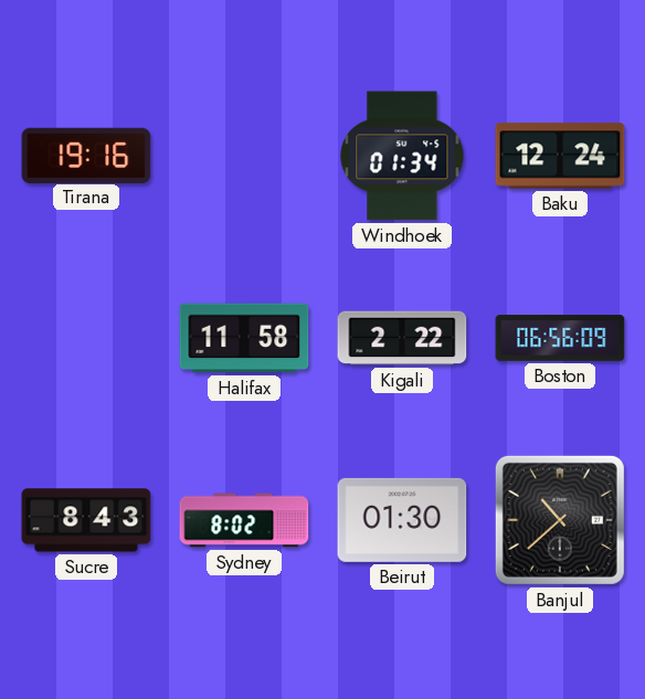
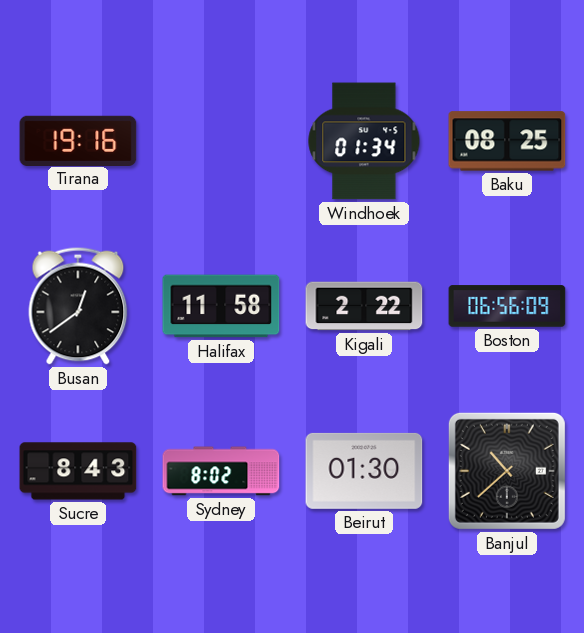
Baku: 12:24 -> 08:25 (507, 141)
Busan: none -> 12:39 (78, 306)
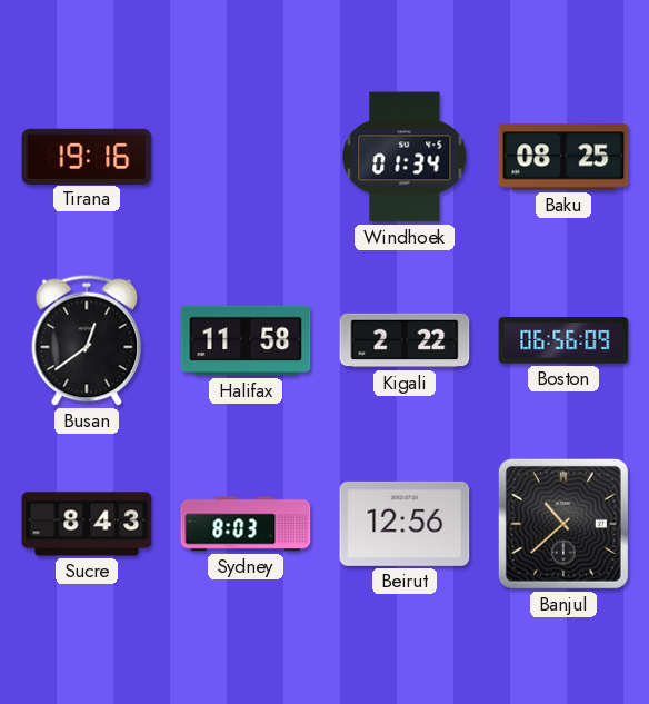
Sydney: 8:02 -> 8:03 (246, 524)
Beirut: 01:30 -> 12:56 (405, 524)
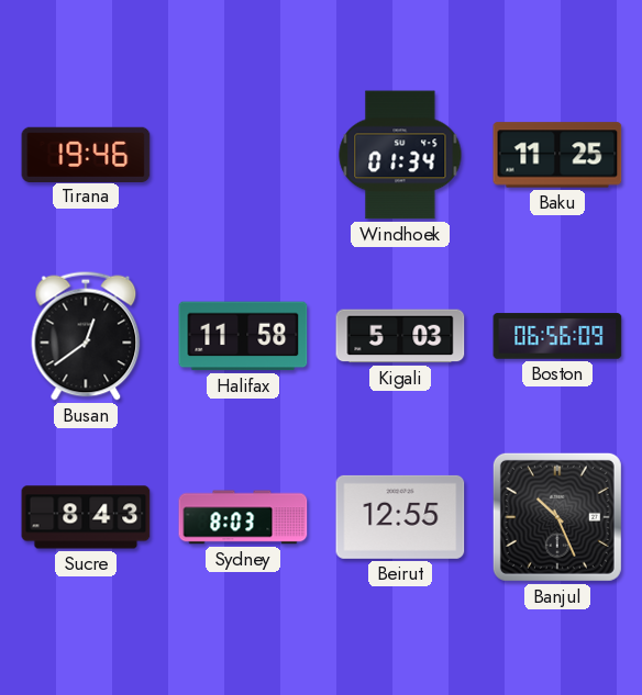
Tirana: 19:16 -> 19:46 (86, 154)
Baku: 08:25 -> 11:25 (557, 155)
Kigali: 2:22 -> 5:03 (400, 336)
Beirut: 12:56 -> 12:55 (400, 517)
Banjul: 10:38 -> 10:26 (557, 517)
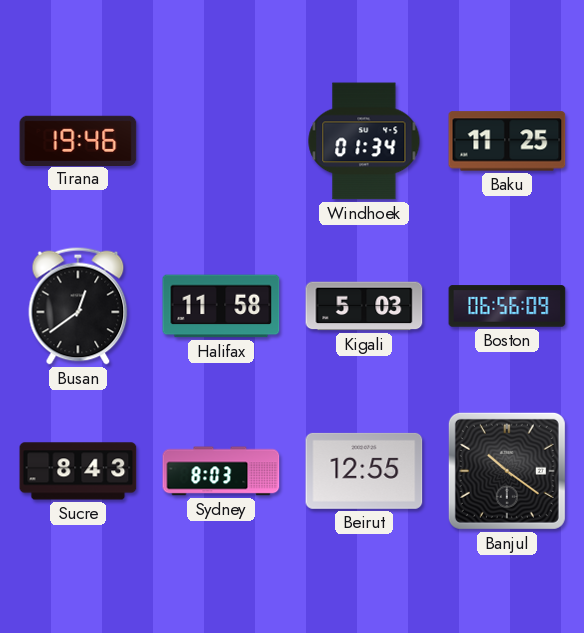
Banjul: 10:26 -> 10:21 (507, 471)
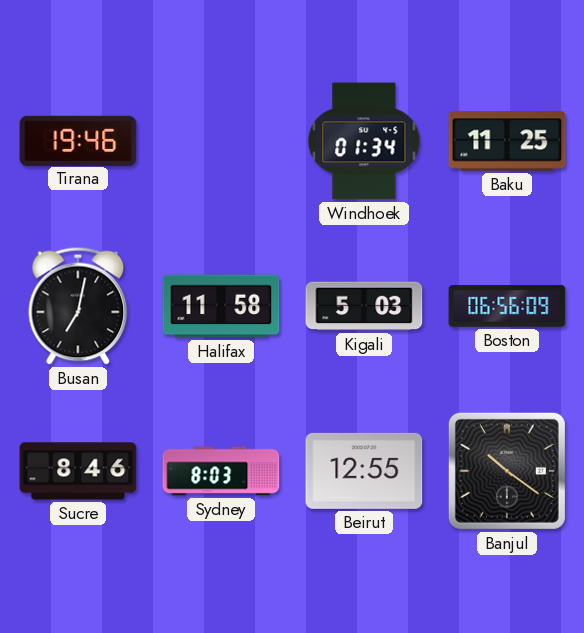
Busan: 12:39 -> 7:02 (78, 306)
Sucre: 8:43 -> 8:46 (78, 471)
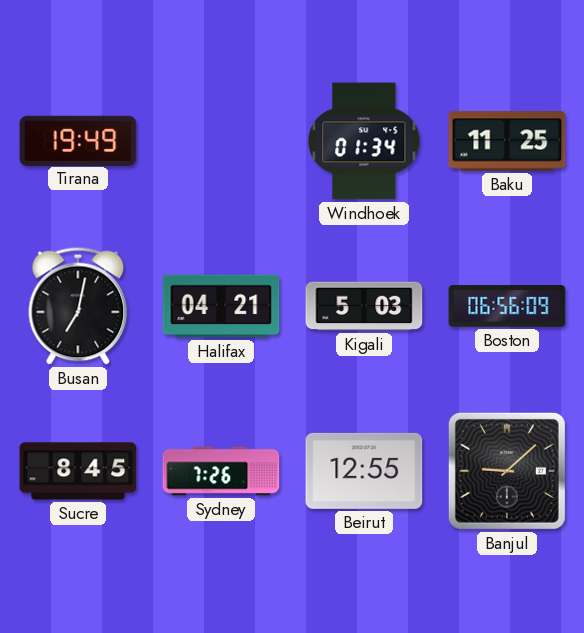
Tirana: 19:46 -> 19:49 (78, 140)
Halifax: 11:58 -> 04:21 (221, 306)
Sucre: 8:46 -> 8:45 (78, 471)
Sydney: 8:03 -> 7:26 (221, 471)
Banjul: 10:21 -> 9:08 (507, 471)
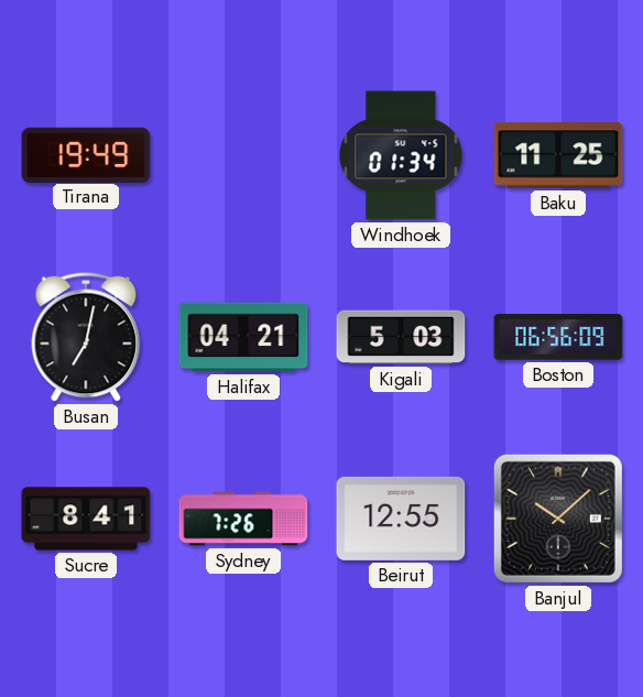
Sucre: 8:45 -> 8:41 (86, 519)
Banjul: 9:08 -> 10:08 (558, 519)
